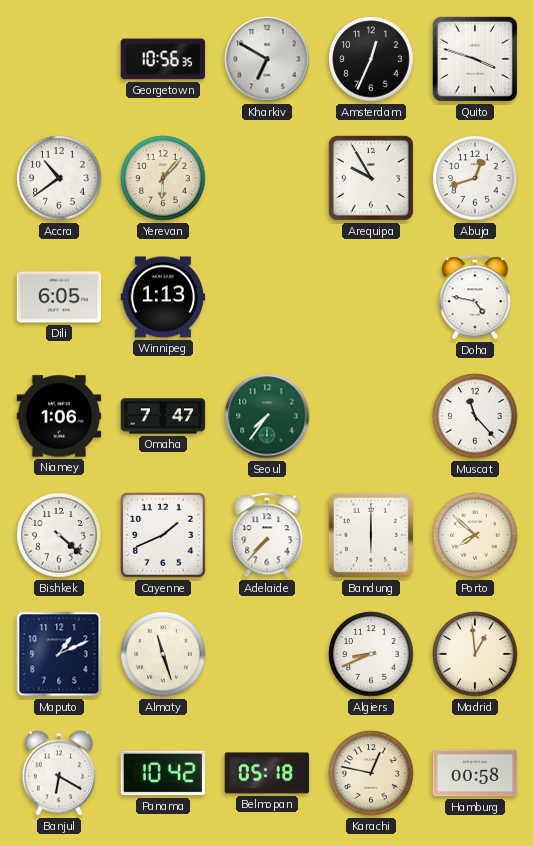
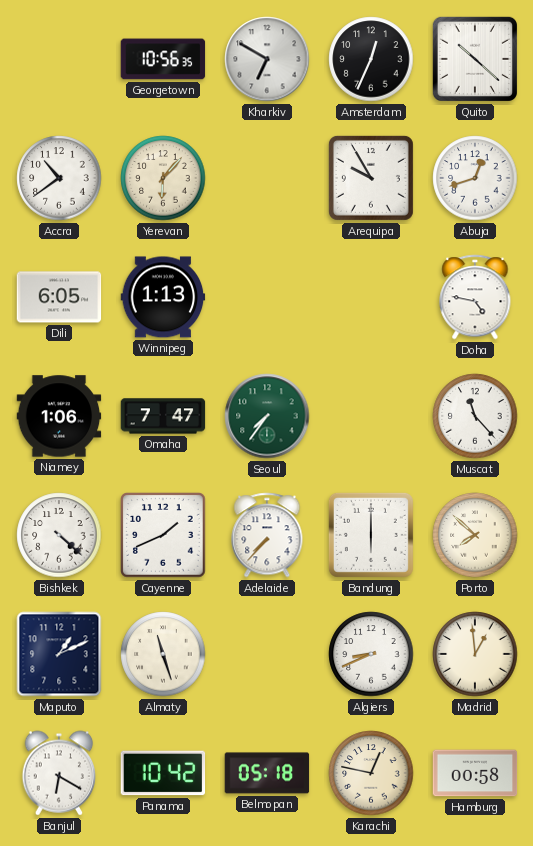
Quito: 3:48 -> 10:22 (475, 59)
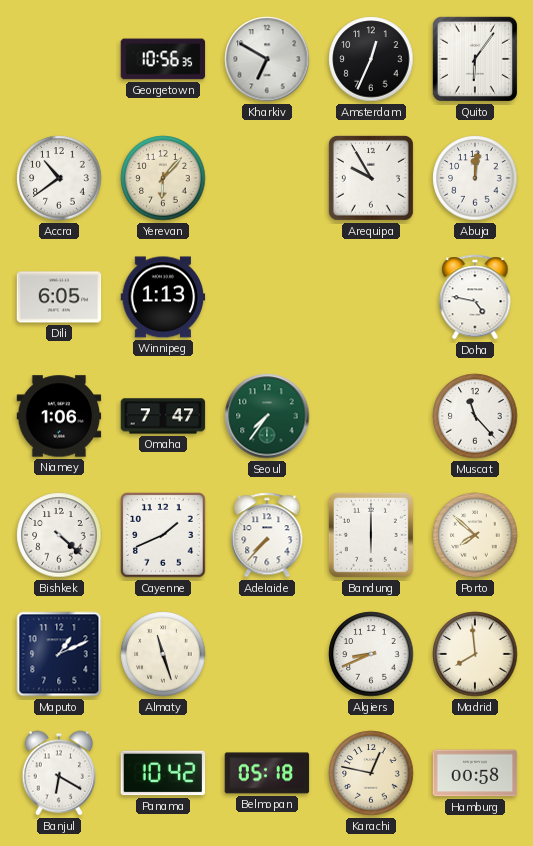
Quito: 10:22 -> 6:06 (475, 59)
Abuja: 12:42 -> 12:01 (475, 178)
Madrid: 12:59 -> 7:59 (475, 654)
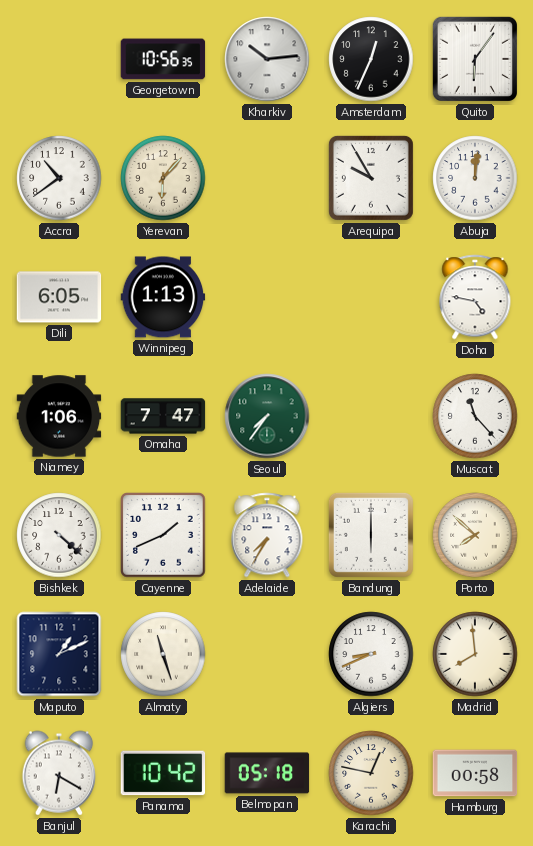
Kharkiv: 6:50 -> 10:14 (267, 59)
Adelaide: 7:37 -> 7:35 (267, 535)
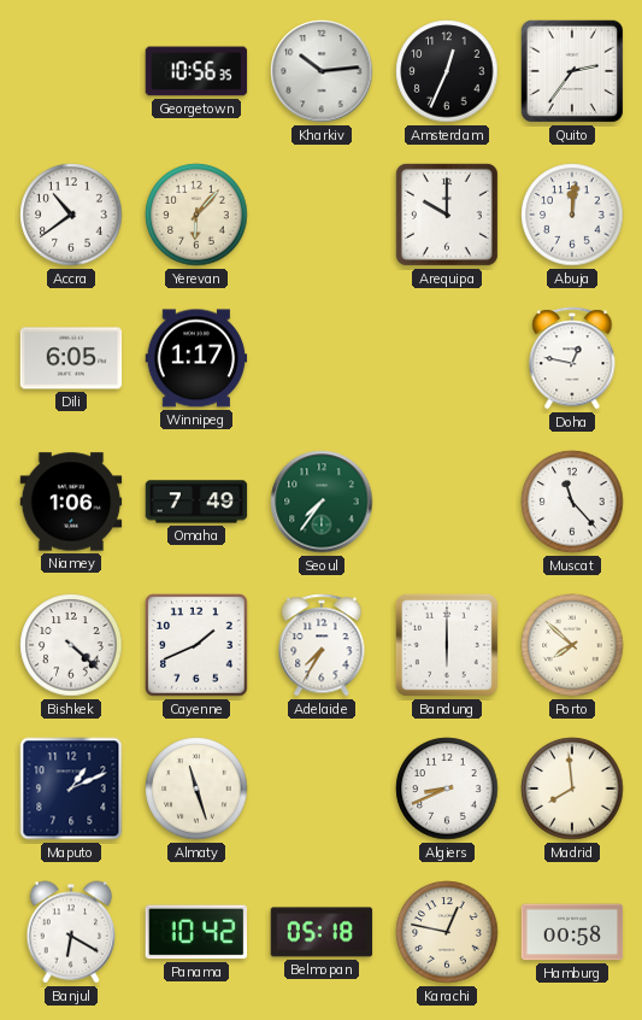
Quito: 6:06 -> 2:36 (572, 71)
Arequipa: 9:55 -> 10:00 (447, 215)
Winnipeg: 1:13 -> 1:17 (196, 358)
Doha: 4:47 -> 12:47 (572, 358)
Omaha: 7:47 -> 7:49 (196, 502)
